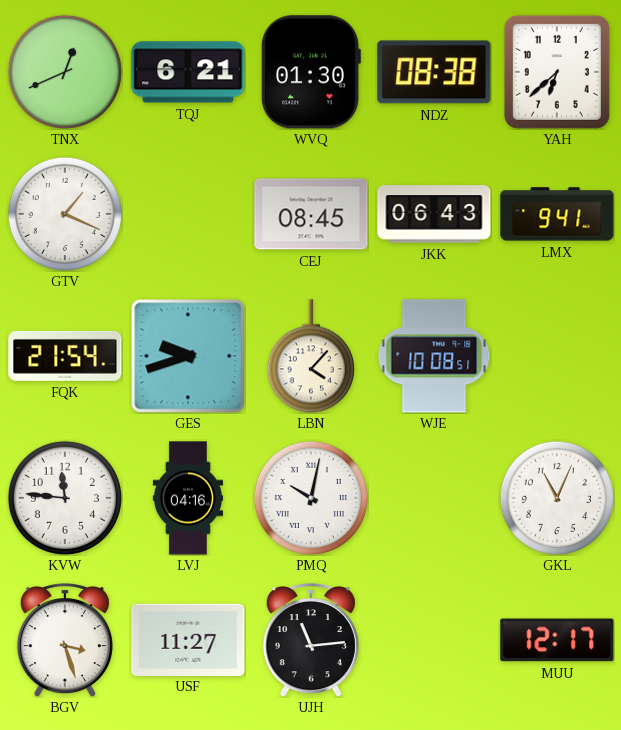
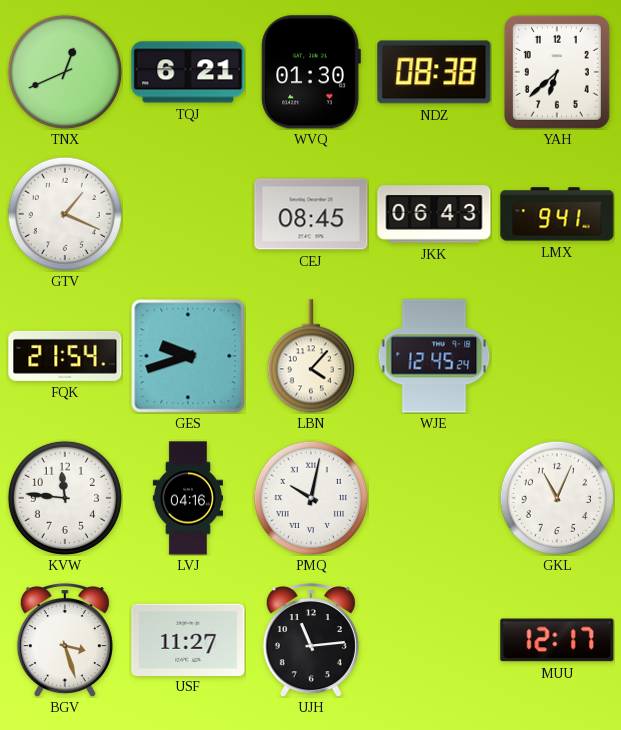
WJE: 10:08 -> 12:45 (434, 356)
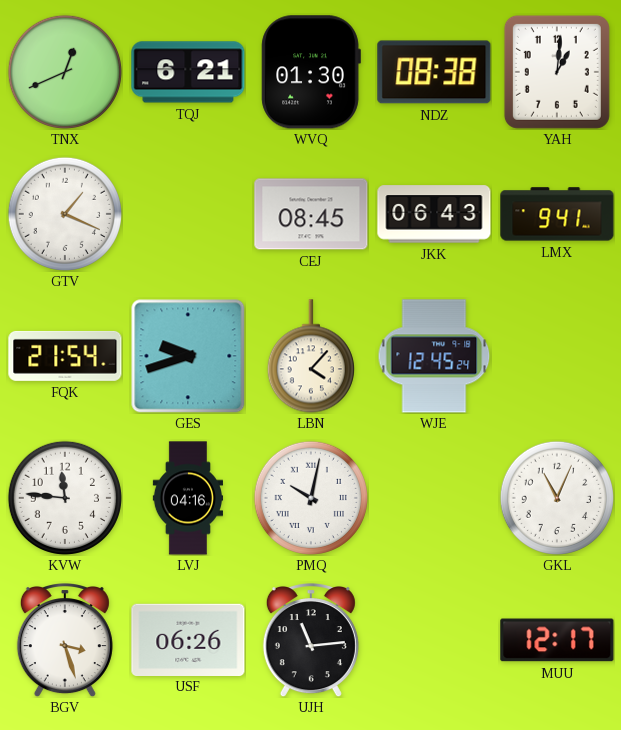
YAH: 6:38 -> 1:01 (557, 72)
USF: 11:27 -> 06:26 (188, 639)
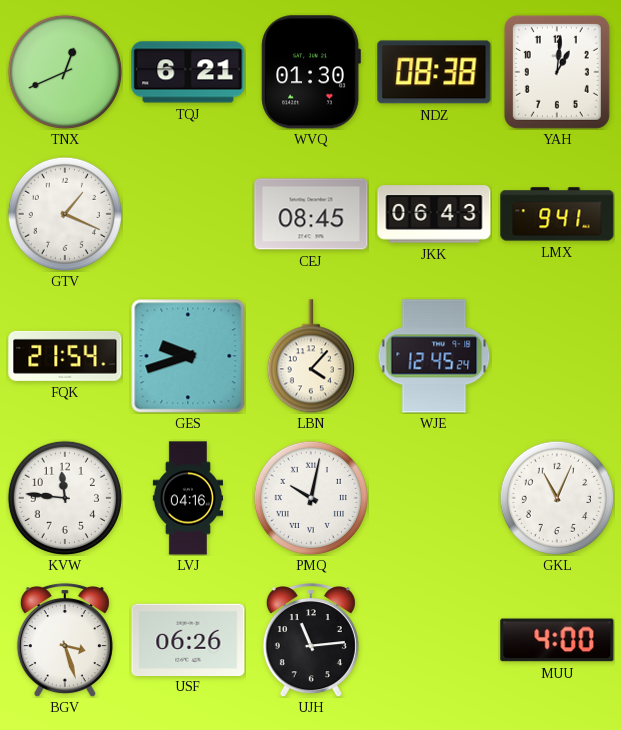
MUU: 12:17 -> 4:00 (557, 640)
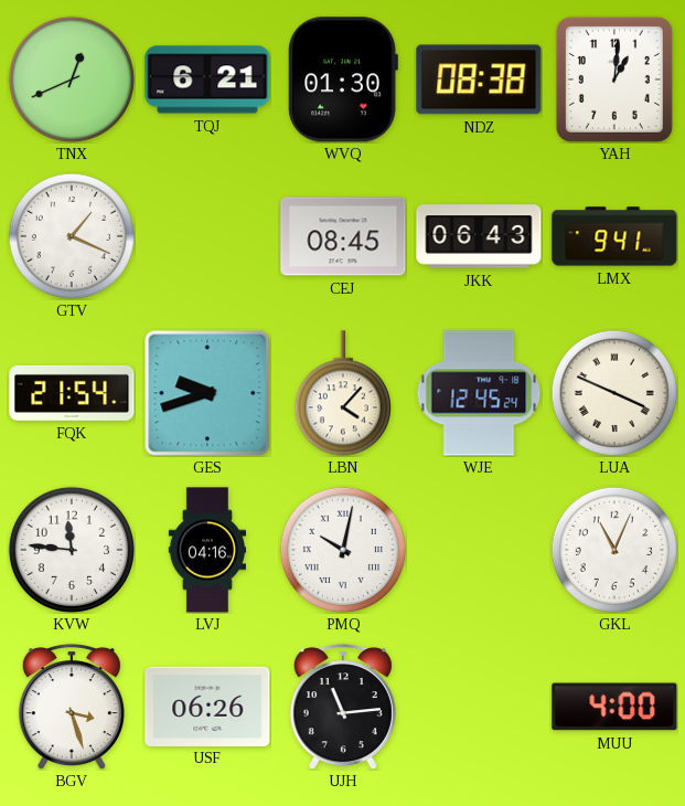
LUA: none -> 3:49 (614, 393)
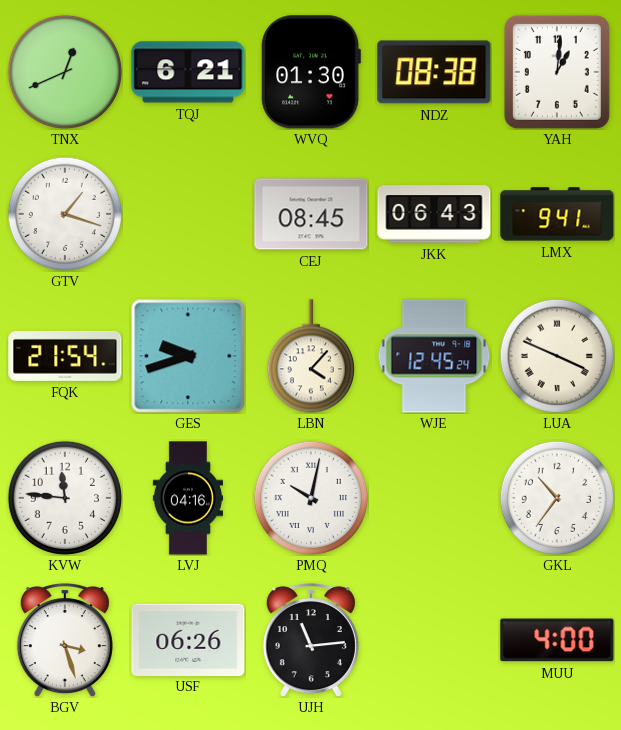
GTV: 1:19 -> 1:18 (65, 214)
GKL: 11:04 -> 10:36 (557, 498)
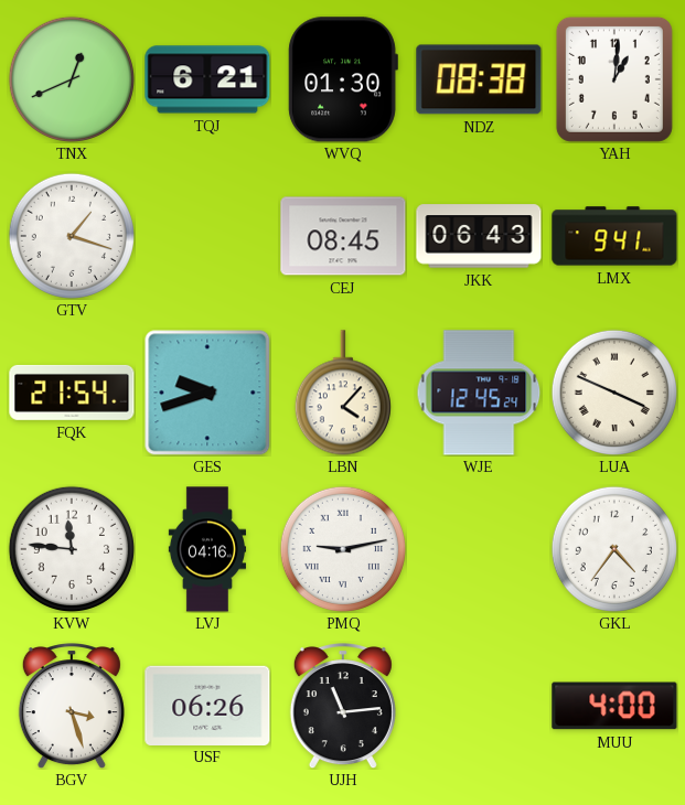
PMQ: 10:02 -> 9:13 (343, 549)
GKL: 10:36 -> 4:36 (614, 549)
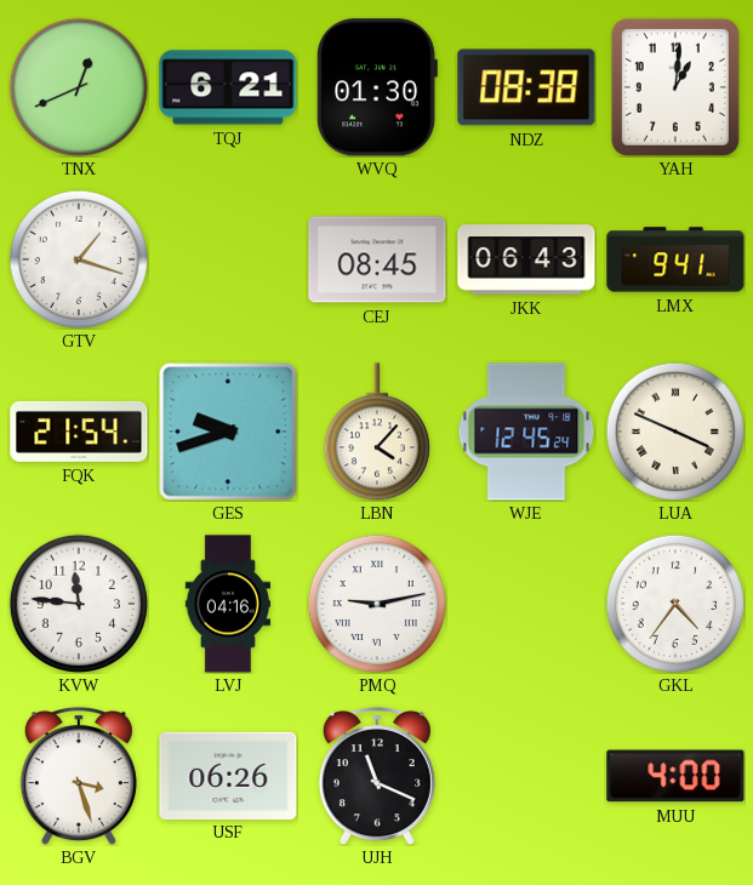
UJH: 11:14 -> 11:19 (377, 777)
